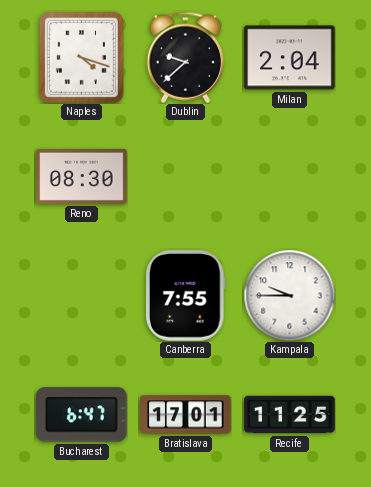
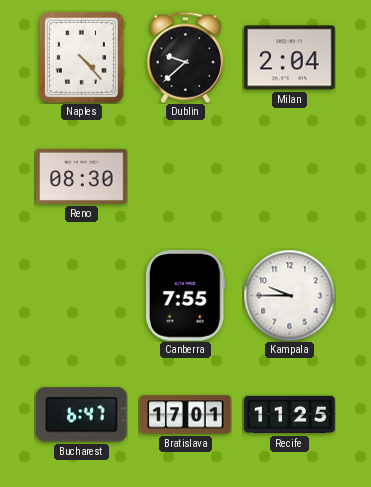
Naples: 4:18 -> 4:23 (81, 57)
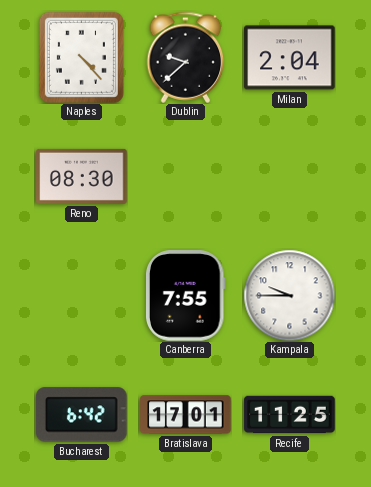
Bucharest: 6:47 -> 6:42 (82, 415)
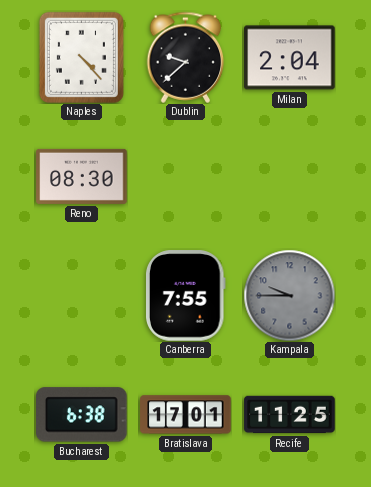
Kampala dial: white -> grey (289, 295)
Bucharest: 6:42 -> 6:38 (82, 415)
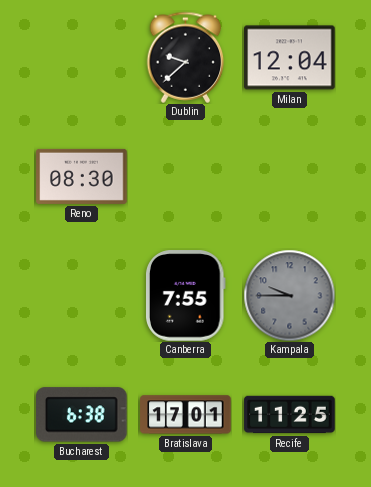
Naples: 4:23 -> none (81, 57)
Milan: 2:04 -> 12:04 (290, 58)
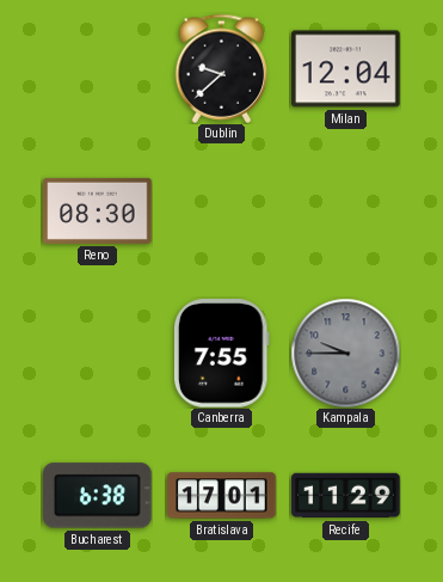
Recife: 11:25 -> 11:29 (346, 496)
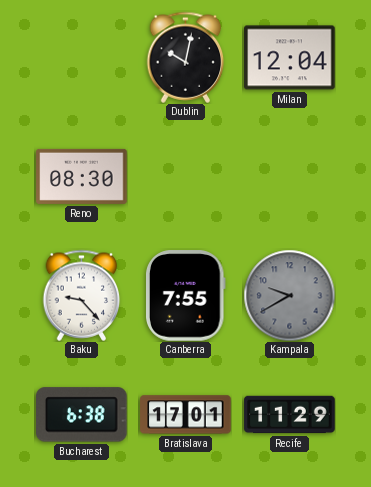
Dublin: 9:38 -> 10:02 (186, 57)
Baku: none -> 9:23 (82, 295)
Kampala: 9:45 -> 9:40 (289, 295)
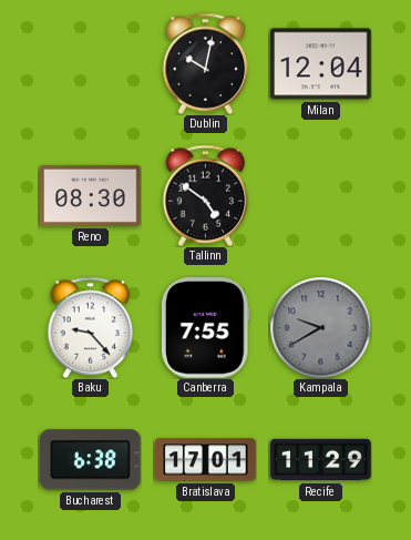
Tallinn: none -> 4:51 (206, 195)
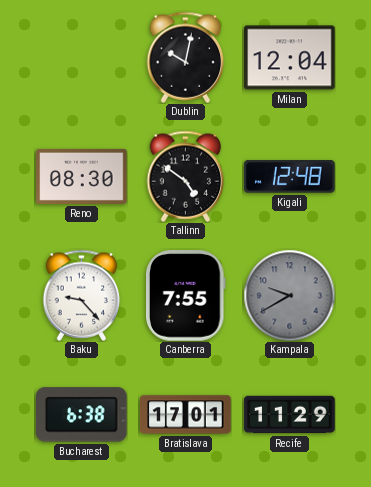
Kigali: none -> 12:48 (290, 177)
